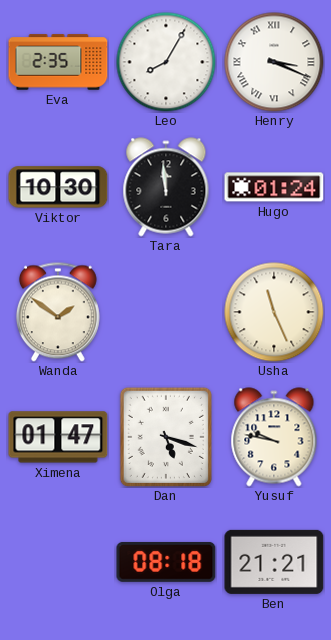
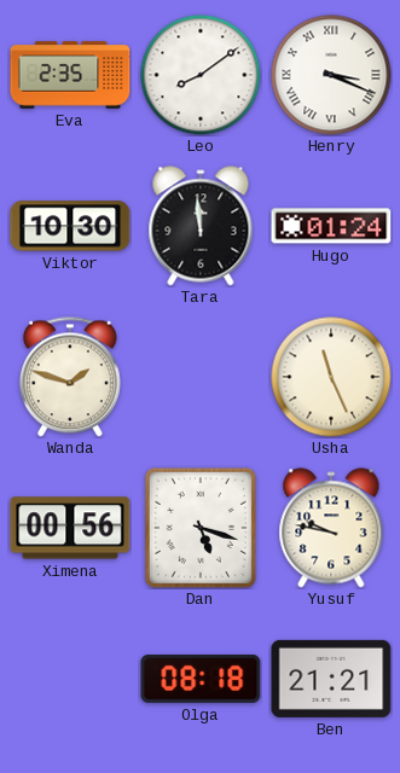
Leo: 8:05 -> 8:09 (201, 75)
Wanda: 1:51 -> 1:48 (70, 377)
Ximena: 01:47 -> 00:56 (70, 528)
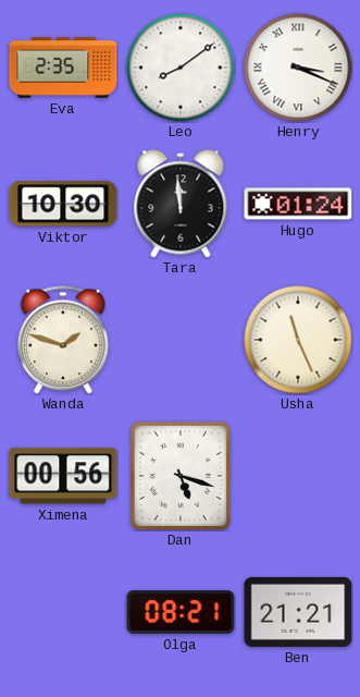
Yusuf: 9:47 -> none (331, 528)
Olga: 08:18 -> 08:21 (181, 612)
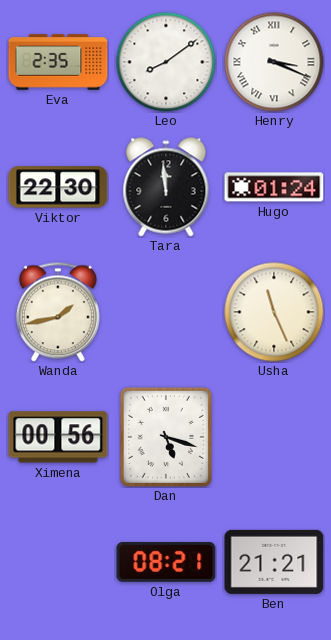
Viktor: 10:30 -> 22:30 (58, 187)
Wanda: 1:48 -> 1:43 (58, 312)
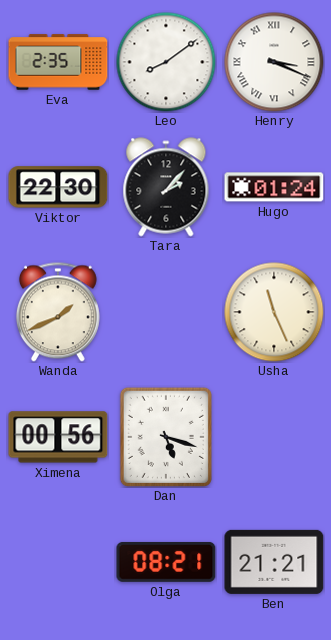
Tara: 11:59 -> 2:07 (166, 187)
Wanda: 1:43 -> 1:41 (58, 312)
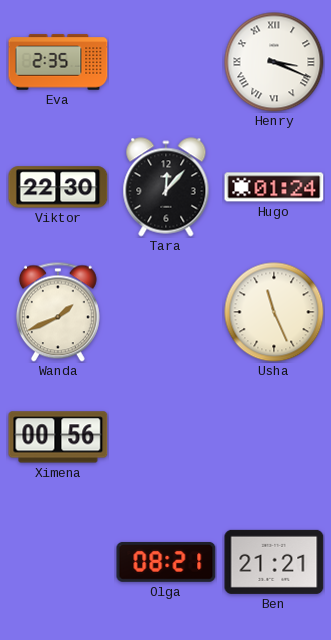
Leo: 8:09 -> none (166, 62)
Tara: 2:07 -> 12:07 (166, 187)
Dan: 5:18 -> none (166, 437)
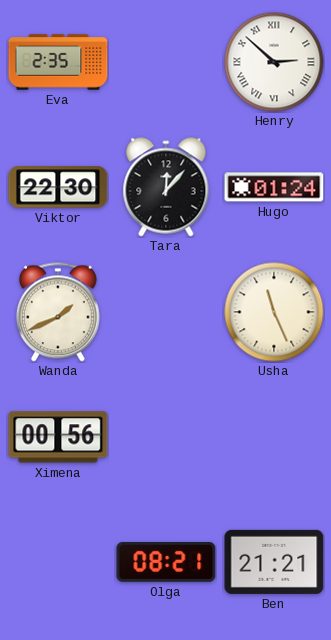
Henry: 3:19 -> 2:52 (274, 62)
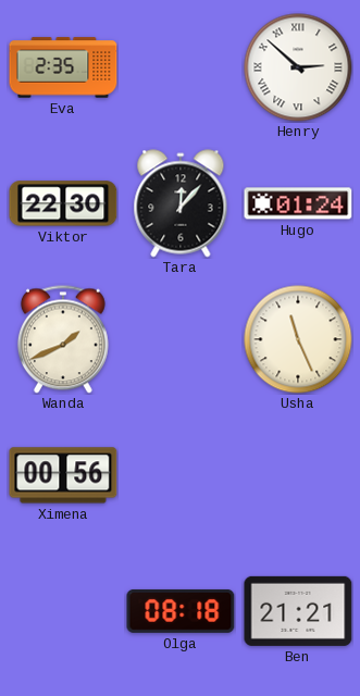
Olga: 08:21 -> 08:18 (181, 611)
